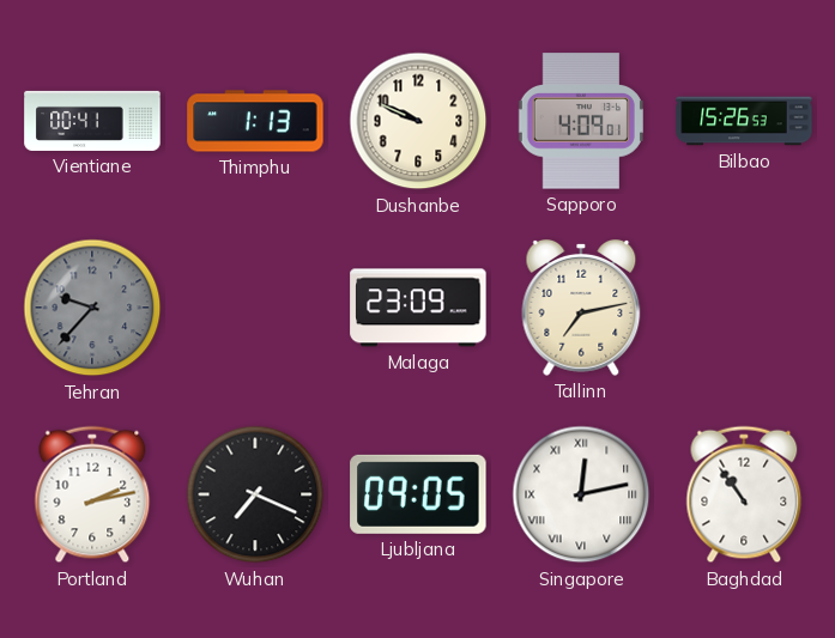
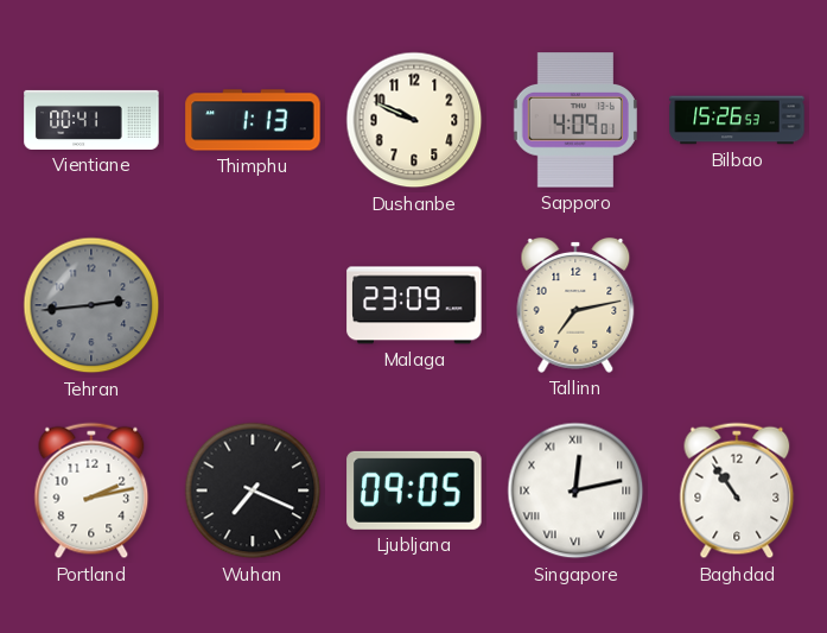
Tehran: 9:37 -> 2:44 (91, 305)
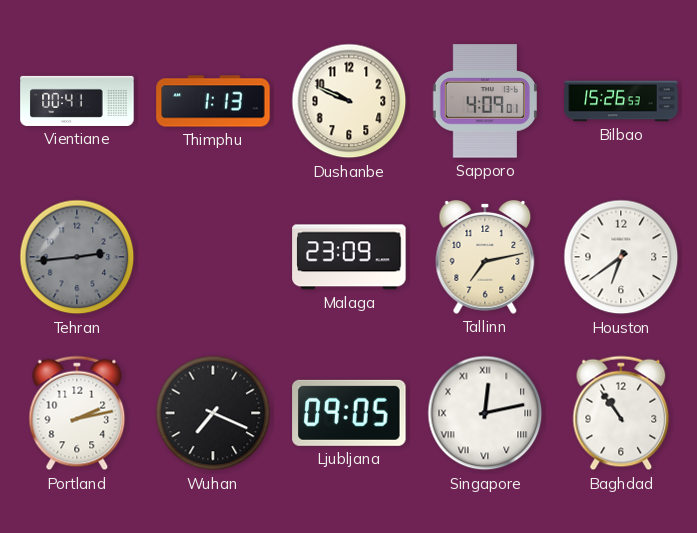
Houston: none -> 6:39 (621, 257)
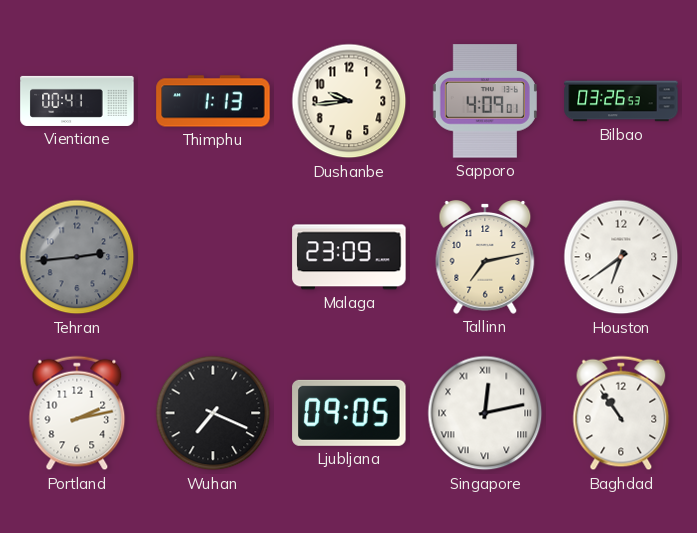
Dushanbe: 9:49 -> 9:44 (349, 101)
Bilbao: 15:26 -> 03:26 (621, 101)
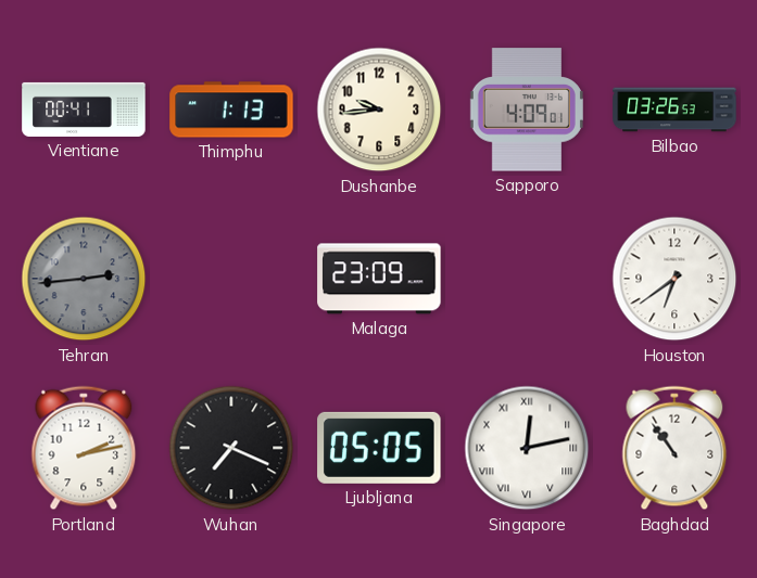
Tallinn: 7:13 -> none (485, 257)
Ljubljana: 09:05 -> 05:05 (379, 448)
